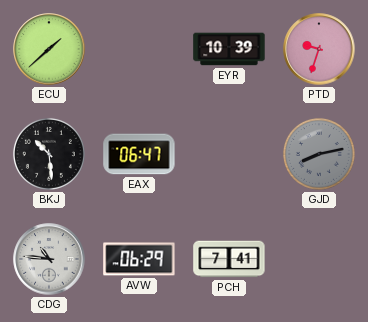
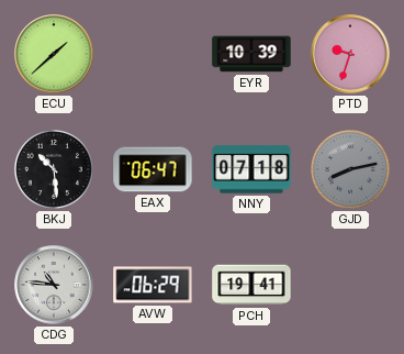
NNY: none -> 07:18 (251, 169)
PCH: 7:41 -> 19:41 (251, 285)
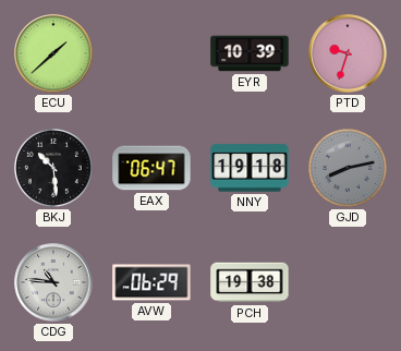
NNY: 07:18 -> 19:18 (250, 168)
PCH: 19:41 -> 19:38 (250, 282)
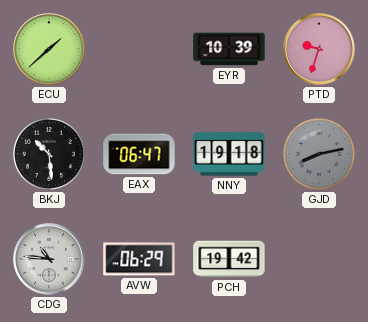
PCH: 19:38 -> 19:42 (229, 259)
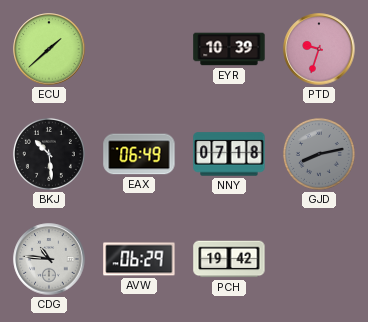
EAX: 06:47 -> 06:49 (139, 154)
NNY: 19:18 -> 07:18 (229, 154)
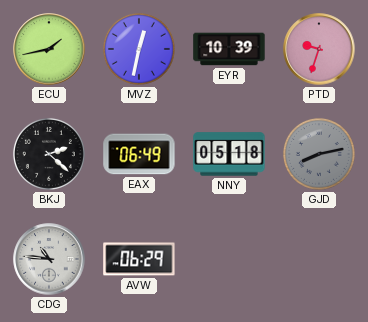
ECU: 1:38 -> 1:43 (49, 49)
MVZ: none -> 12:32 (139, 49)
BKJ: 10:29 -> 2:22 (49, 154)
NNY: 07:18 -> 05:18 (229, 154)
PCH: 19:42 -> none (229, 259)
